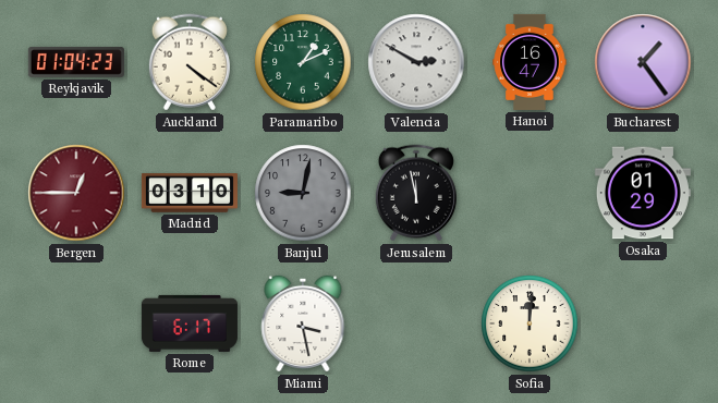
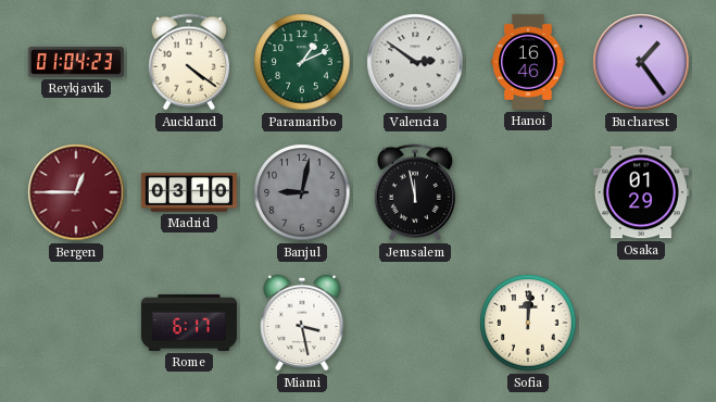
Valencia: 2:50 -> 2:51 (415, 62)
Hanoi: 16:47 -> 16:46 (528, 62)
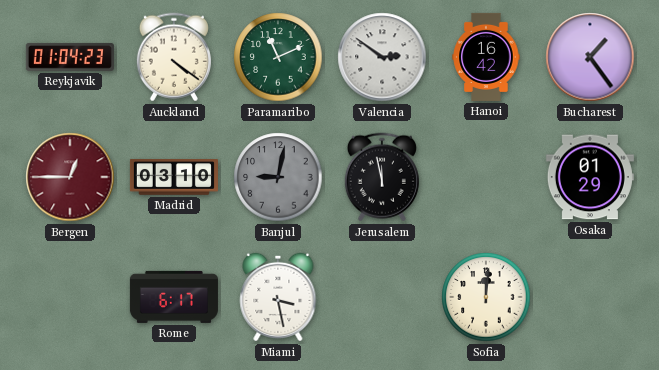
Paramaribo: 1:11 -> 11:11 (278, 57)
Hanoi: 16:46 -> 16:42 (486, 57)
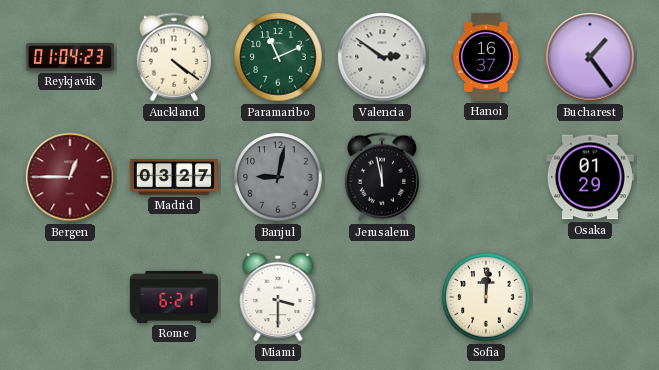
Hanoi: 16:42 -> 16:37 (486, 57)
Madrid: 03:10 -> 03:27 (174, 177)
Rome: 6:17 -> 6:21 (174, 297)
Miami: 3:28 -> 3:30 (278, 297)
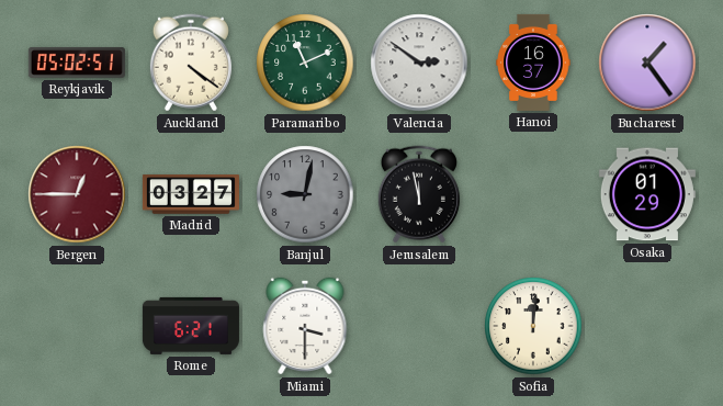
Reykjavik: 01:04 -> 05:02 (77, 63)
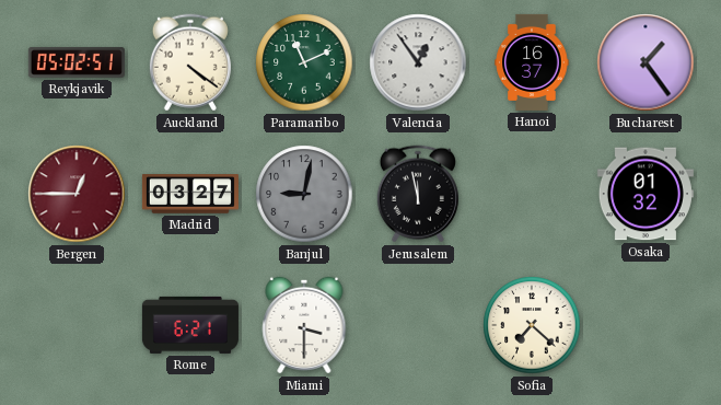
Valencia: 2:51 -> 12:54 (418, 62)
Osaka: 01:29 -> 01:32 (646, 194)
Sofia: 12:01 -> 7:22 (532, 325)
